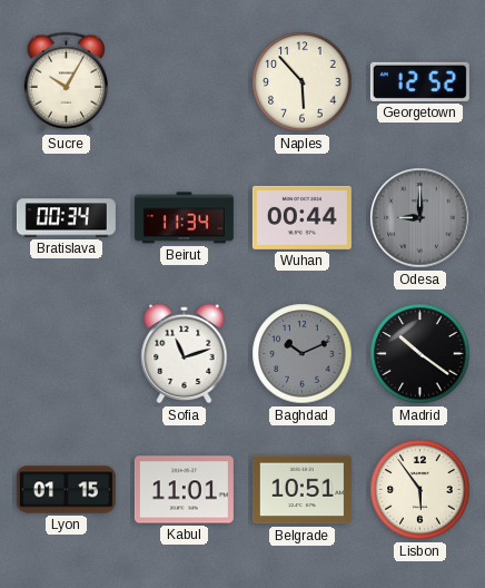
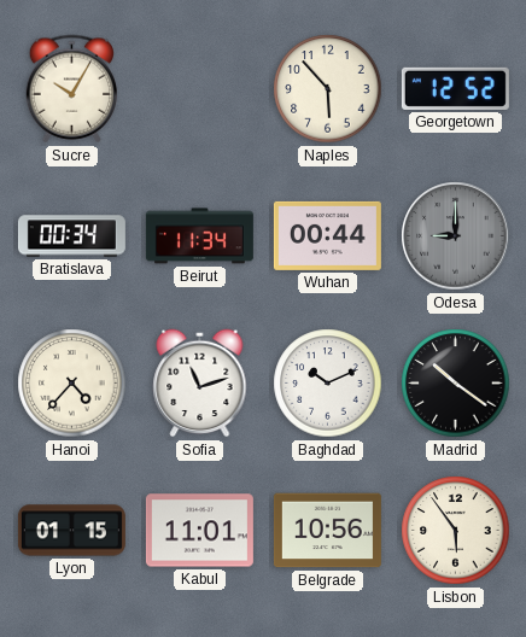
Hanoi: none -> 4:37 (72, 384)
Baghdad dial: grey -> white (328, 384)
Belgrade: 10:51 -> 10:56 (327, 531)
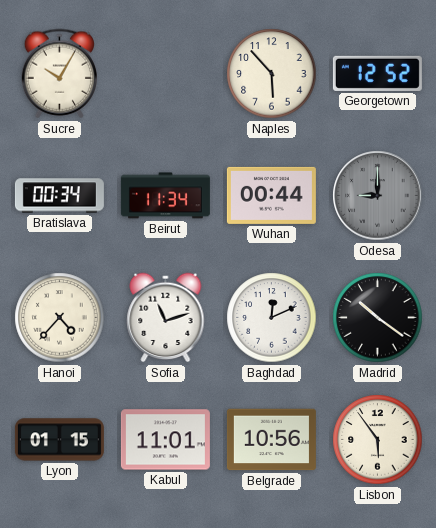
Baghdad: 10:11 -> 12:11 (272, 318)
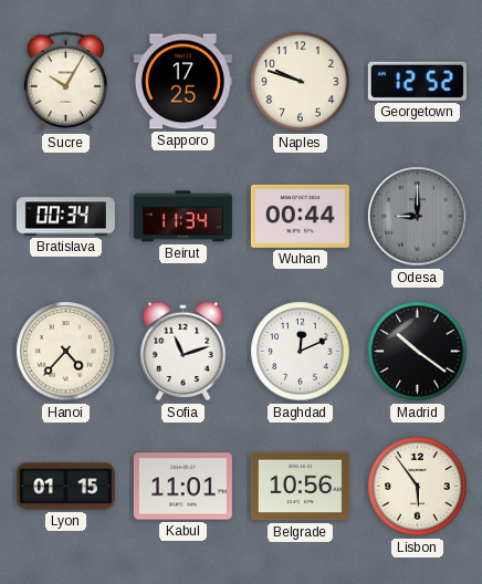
Sapporo: none -> 17:25 (182, 82)
Naples: 5:53 -> 9:48 (301, 82)
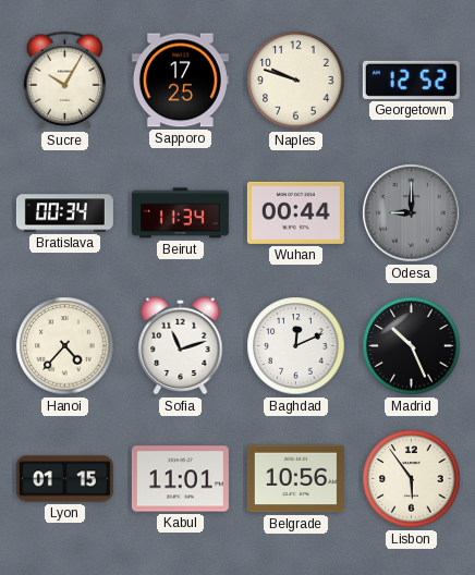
Madrid: 10:21 -> 10:26 (412, 346)
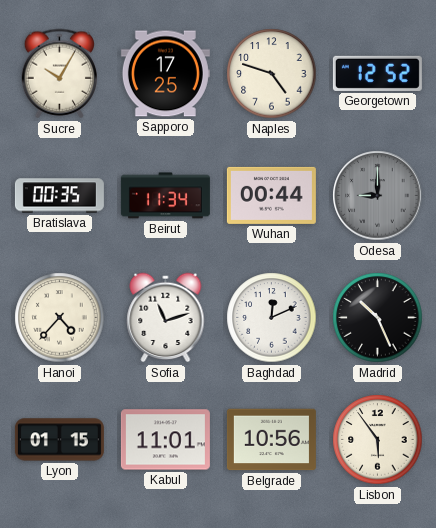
Naples: 9:48 -> 4:48 (272, 74)
Bratislava: 00:34 -> 00:35 (59, 196)
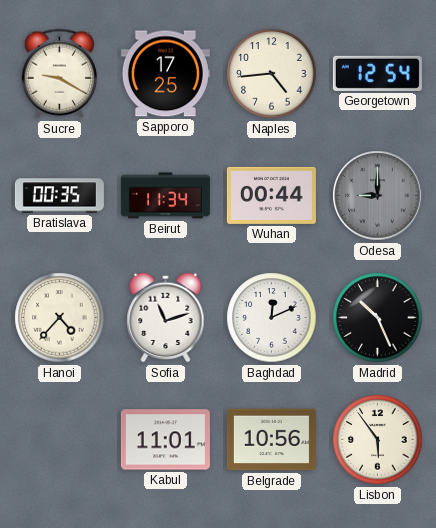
Sucre: 10:05 -> 9:20 (59, 74)
Naples: 4:48 -> 4:44 (272, 74)
Georgetown: 12:52 -> 12:54 (377, 73)
Lyon: 01:15 -> none (59, 440)
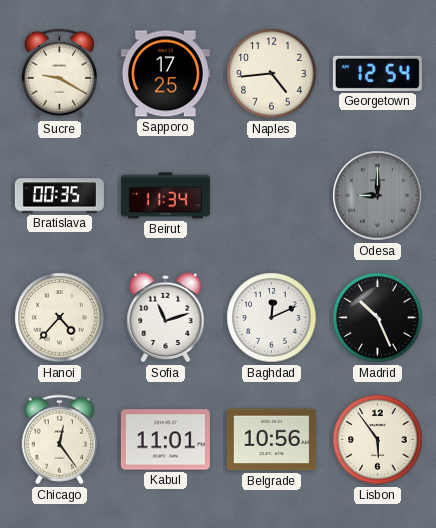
Wuhan: 00:44 -> none (271, 195)
Chicago: none -> 12:24 (59, 440)
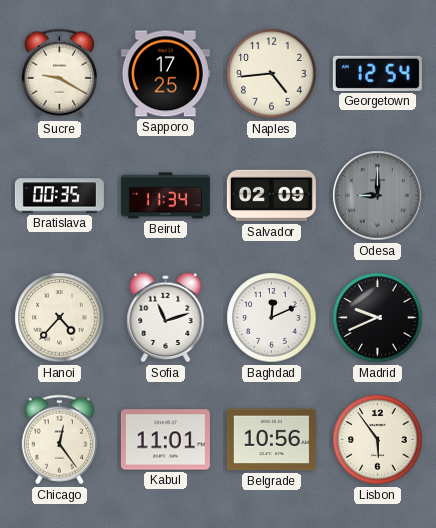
Salvador: none -> 02:09 (271, 196)
Madrid: 10:26 -> 9:41 (378, 318)
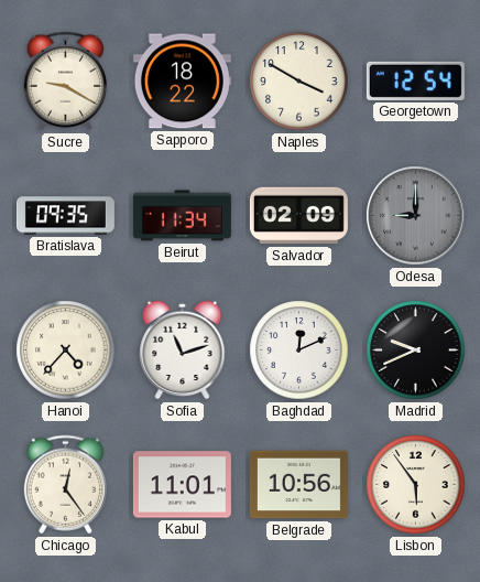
Sapporo: 17:25 -> 18:22 (182, 82)
Naples: 4:44 -> 3:50 (299, 82)
Bratislava: 00:35 -> 09:35 (65, 216)
